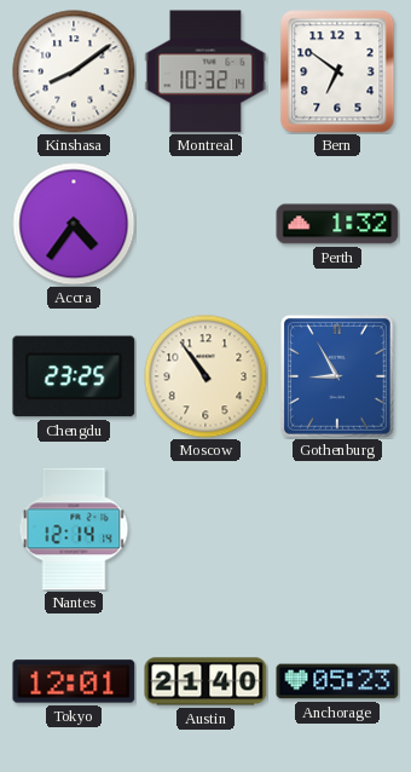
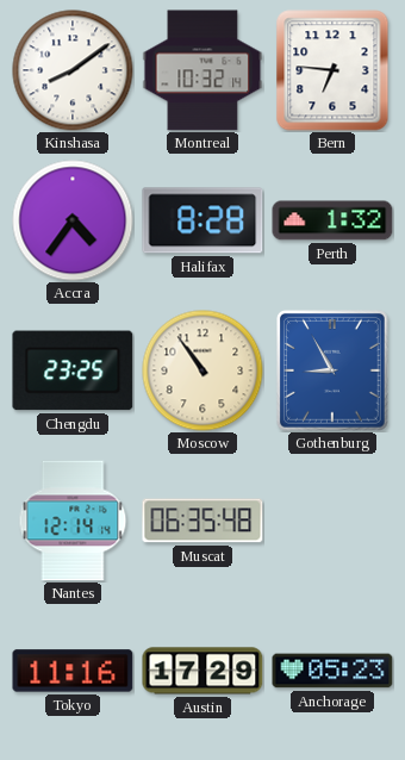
Bern: 6:51 -> 6:46 (332, 70)
Halifax: none -> 8:28 (202, 220)
Muscat: none -> 06:35 (202, 521)
Tokyo: 12:01 -> 11:16 (73, 671)
Austin: 21:40 -> 17:29 (202, 671)
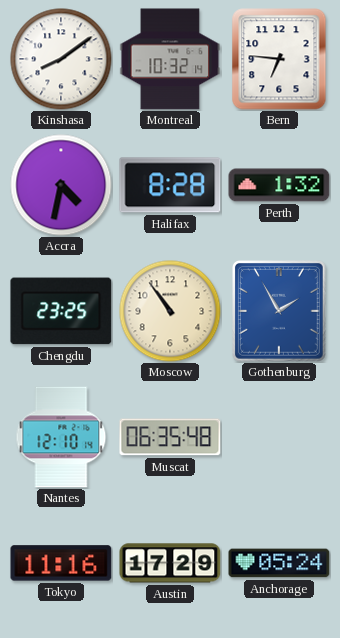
Accra: 4:36 -> 4:32 (61, 185)
Gothenburg: 8:55 -> 1:55 (280, 312)
Nantes: 12:14 -> 12:10 (61, 437)
Anchorage: 05:23 -> 05:24 (279, 563)
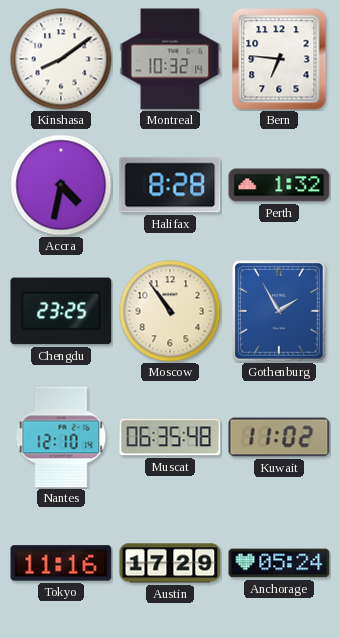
Kuwait: none -> 11:02 (279, 437)
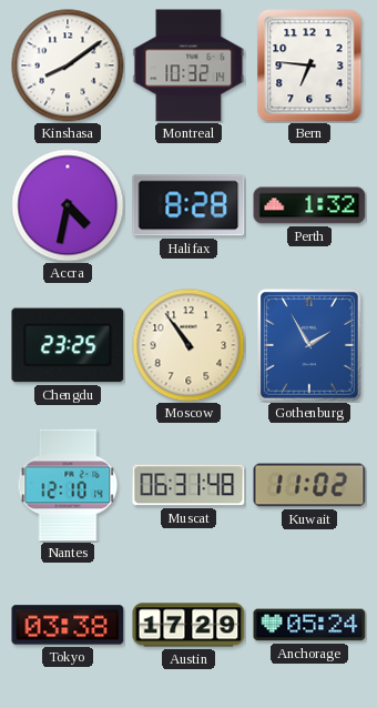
Muscat: 06:35 -> 06:31 (188, 485)
Tokyo: 11:16 -> 03:38 (68, 625)
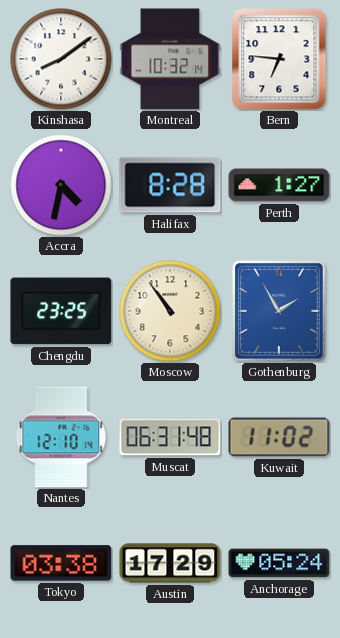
Perth: 1:32 -> 1:27 (279, 185)
